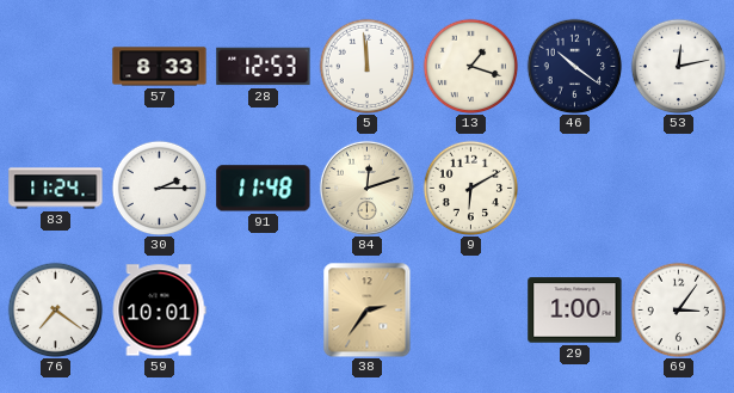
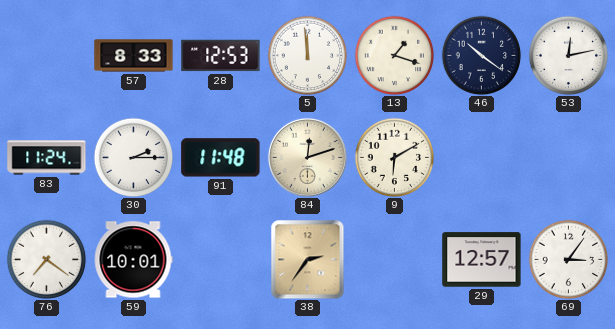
29: 1:00 -> 12:57 (482, 260)
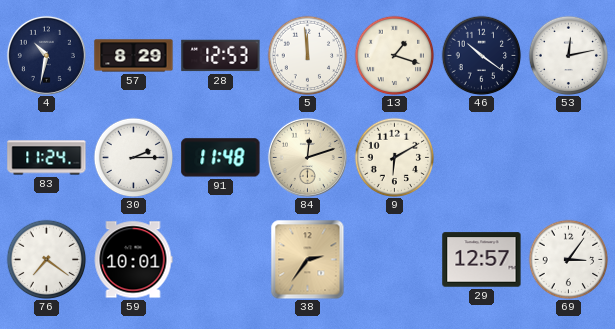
4: none -> 10:32 (46, 55)
57: 8:33 -> 8:29 (134, 56)
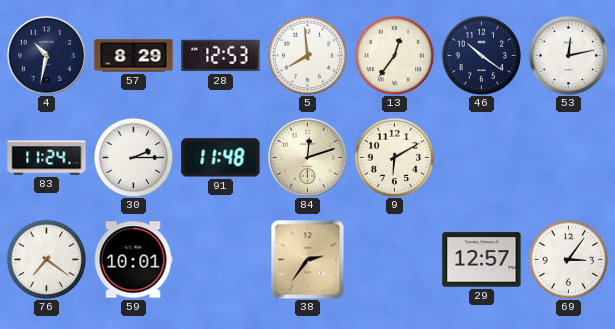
5: 11:59 -> 7:59 (307, 55)
13: 1:18 -> 12:36 (394, 55)
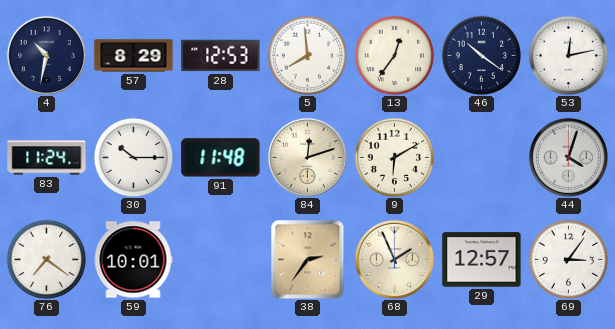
30: 2:15 -> 10:15 (133, 157)
44: none -> 4:03 (568, 157)
68: none -> 1:56 (394, 259)
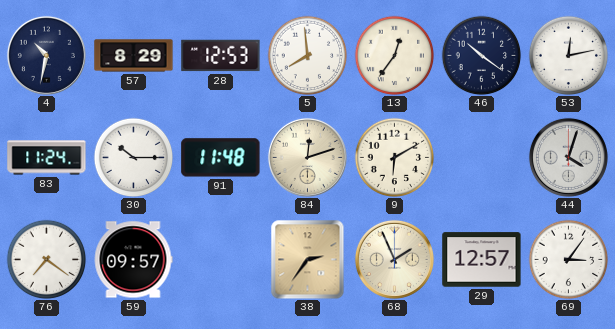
59: 10:01 -> 09:57 (133, 260)
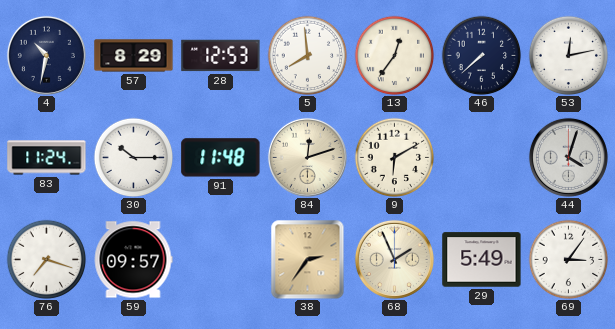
46: 10:21 -> 7:38 (481, 55)
76: 7:21 -> 7:18 (46, 259)
29: 12:57 -> 5:49 (482, 260)
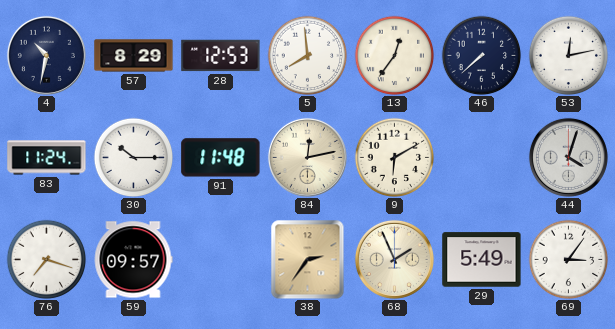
84: 12:12 -> 12:13 (307, 157)
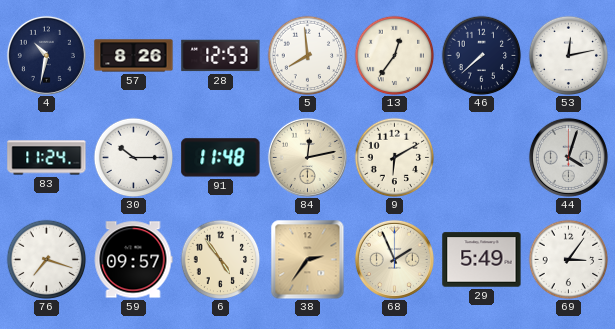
57: 8:29 -> 8:26 (134, 56)
6: none -> 4:54 (220, 259)
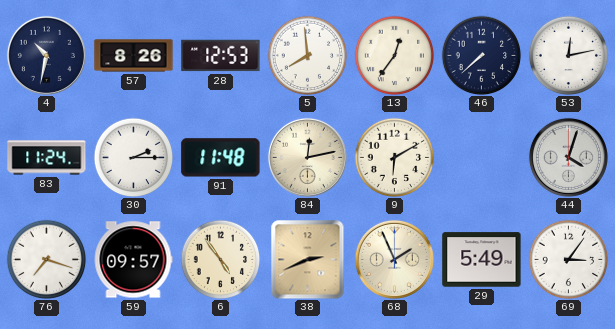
30: 10:15 -> 2:15 (133, 157)
38: 2:36 -> 2:41 (308, 259)
